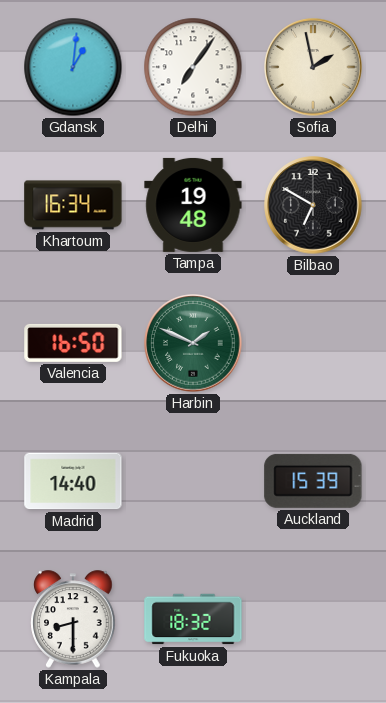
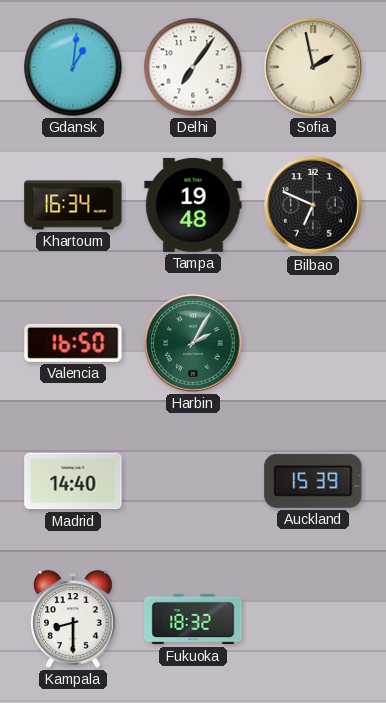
Bilbao: 6:50 -> 6:49 (313, 205)
Harbin: 1:49 -> 2:05 (193, 343)
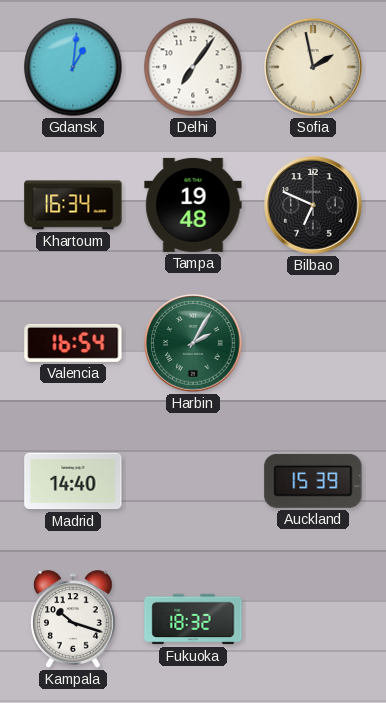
Valencia: 16:50 -> 16:54 (73, 343)
Kampala: 8:30 -> 10:18 (73, 619)
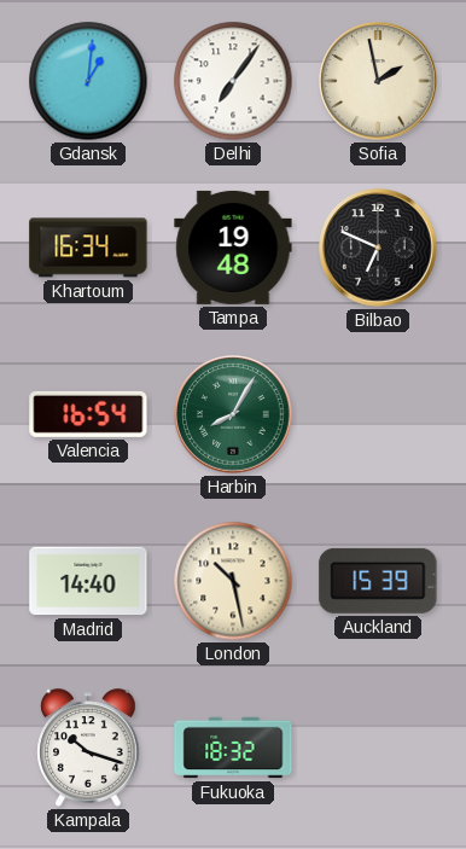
Harbin: 2:05 -> 8:05 (233, 414)
London: none -> 10:28 (233, 581)
